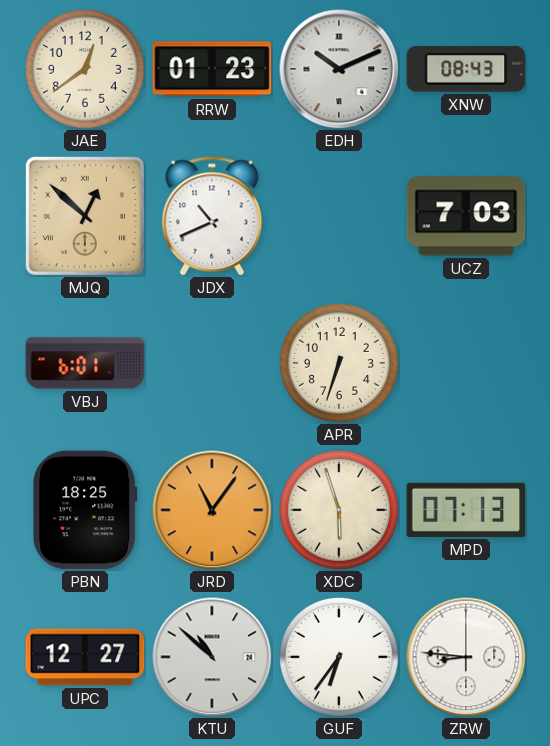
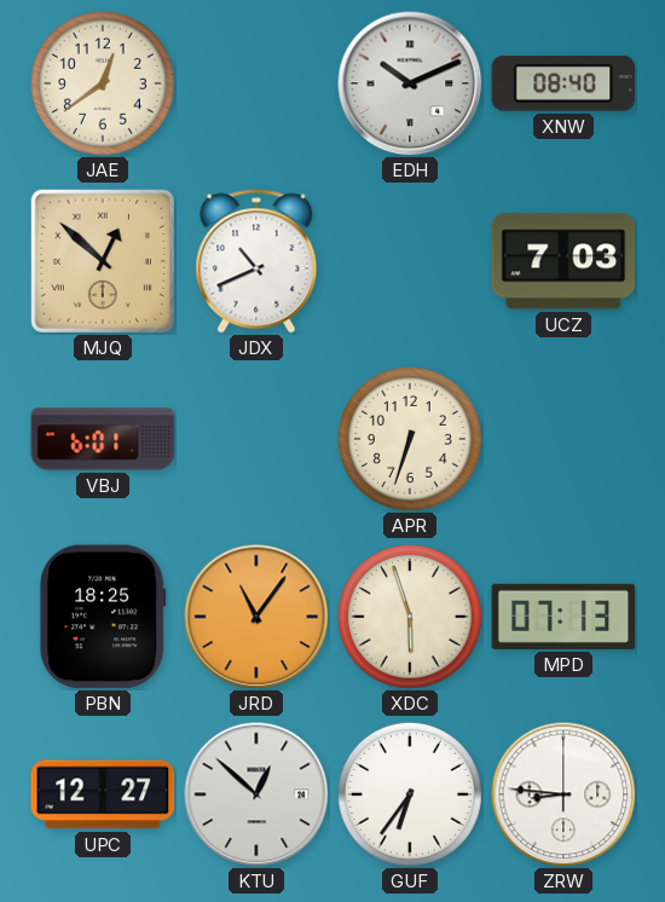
RRW: 01:23 -> none (212, 69)
XNW: 08:43 -> 08:40 (563, 85)
KTU: 10:52 -> 12:52 (256, 794)
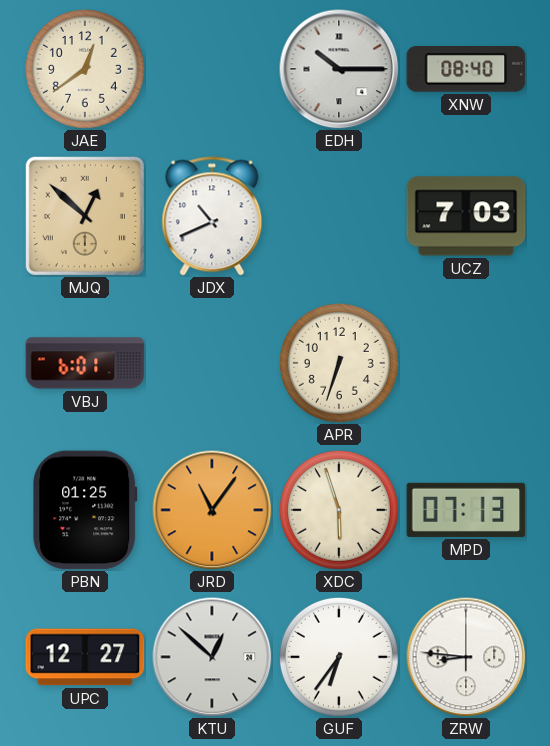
EDH: 10:11 -> 10:15 (339, 69)
PBN: 18:25 -> 01:25 (85, 510)
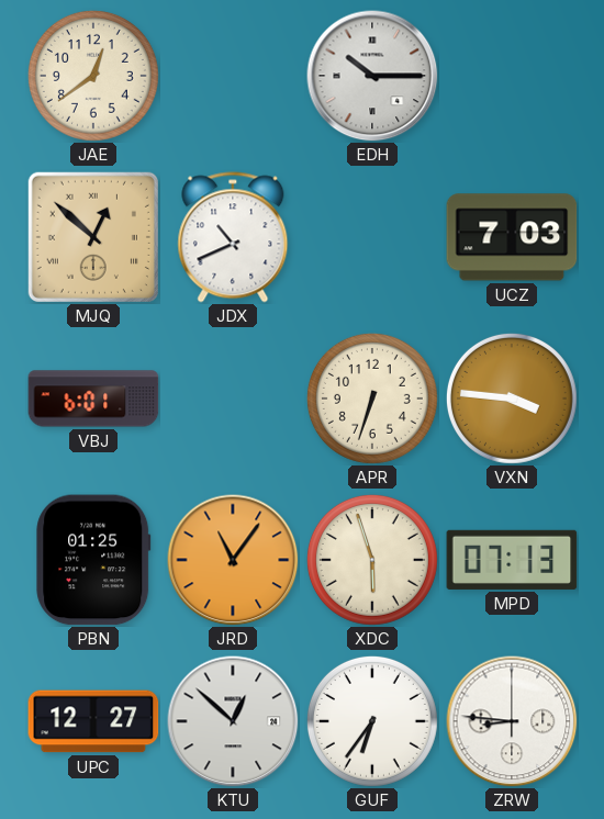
XNW: 08:40 -> none (466, 70)
VXN: none -> 3:46 (512, 399)
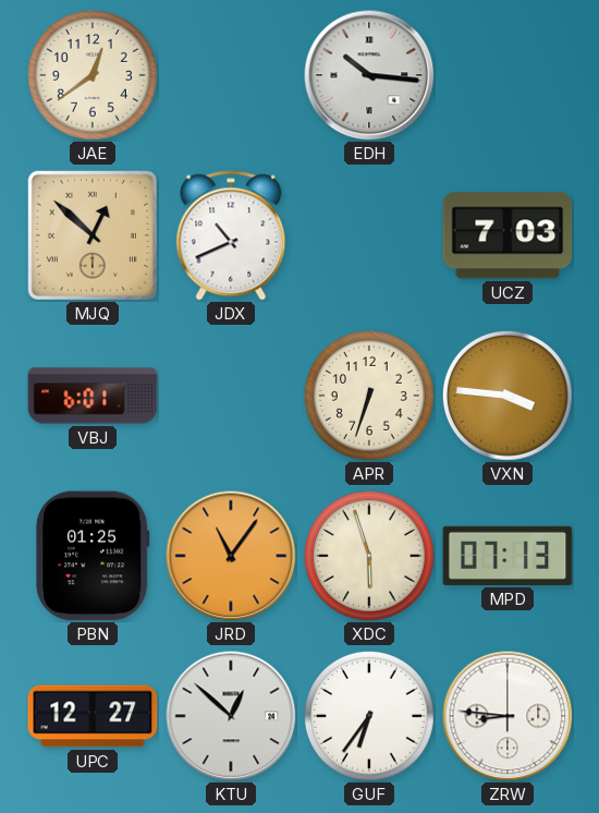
EDH: 10:15 -> 10:16 (369, 75)
